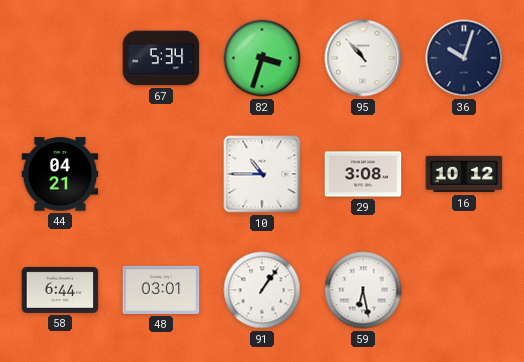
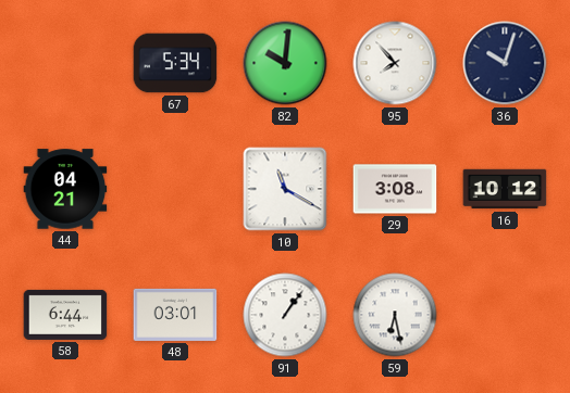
82: 3:33 -> 10:01 (285, 63)
95: 10:53 -> 7:53 (395, 63)
10: 10:45 -> 11:20 (285, 189)
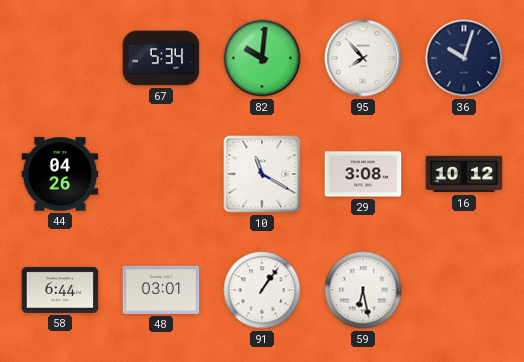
44: 04:21 -> 04:26 (60, 174)
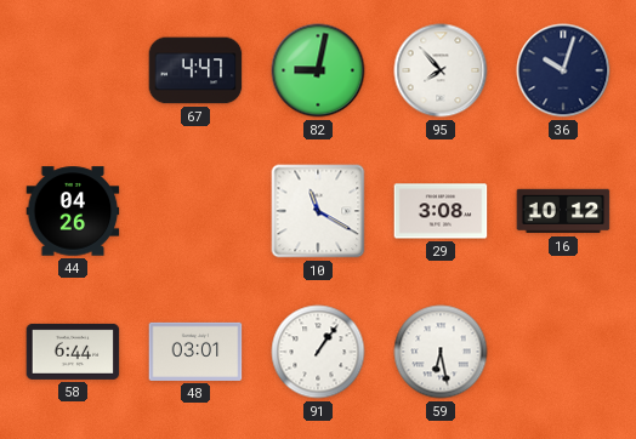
67: 5:34 -> 4:47 (195, 70)
82: 10:01 -> 9:02 (318, 70)
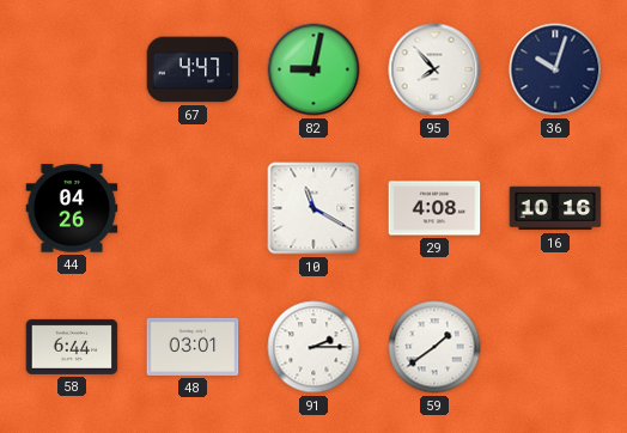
29: 3:08 -> 4:08 (434, 208)
16: 10:12 -> 10:16 (555, 208)
91: 1:06 -> 2:15 (313, 347)
59: 6:28 -> 1:39 (434, 347)
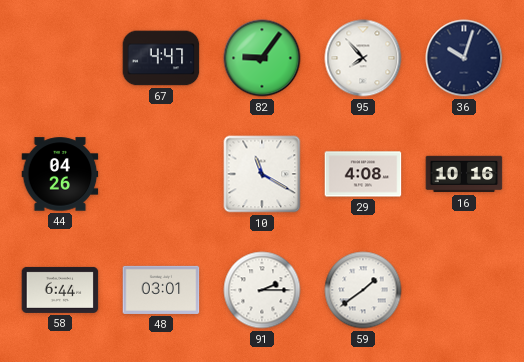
82: 9:02 -> 9:06 (262, 58)
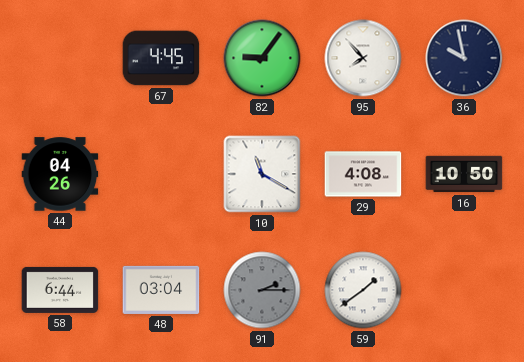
67: 4:47 -> 4:45 (161, 58)
36: 10:03 -> 9:58 (464, 58)
16: 10:16 -> 10:50 (464, 174)
48: 03:01 -> 03:04 (161, 290)
91 dial: white -> grey (262, 290)
